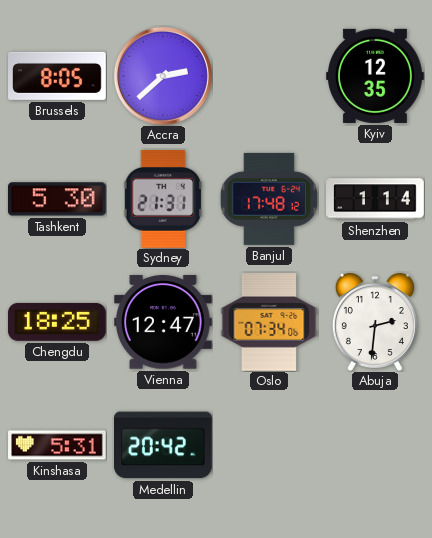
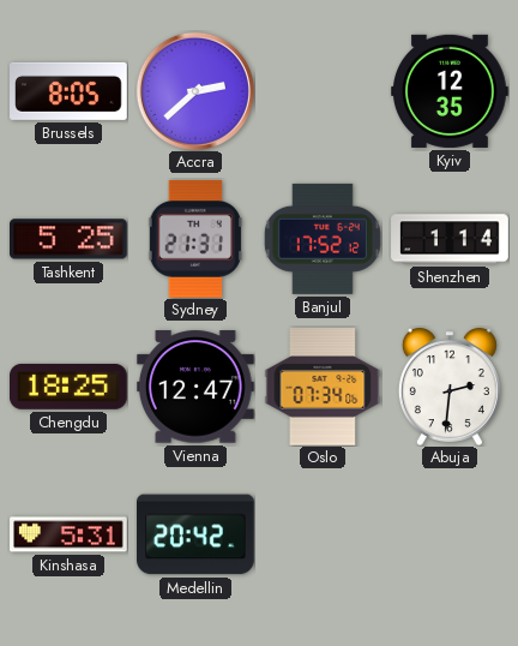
Tashkent: 5:30 -> 5:25 (70, 239)
Banjul: 17:48 -> 17:52 (323, 239)
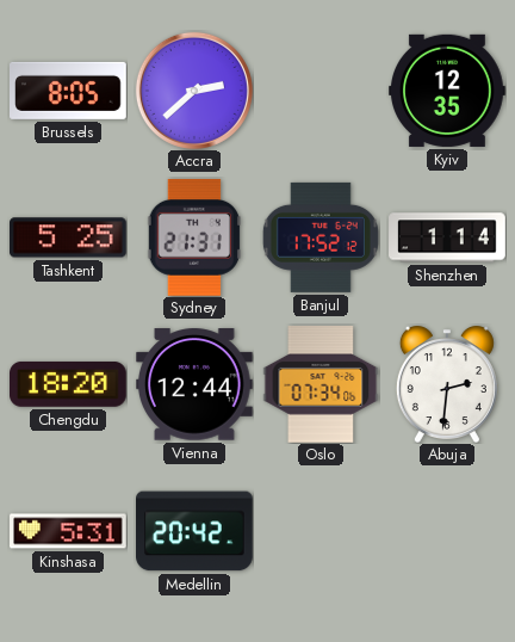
Chengdu: 18:25 -> 18:20 (69, 384)
Vienna: 12:47 -> 12:44 (196, 384)
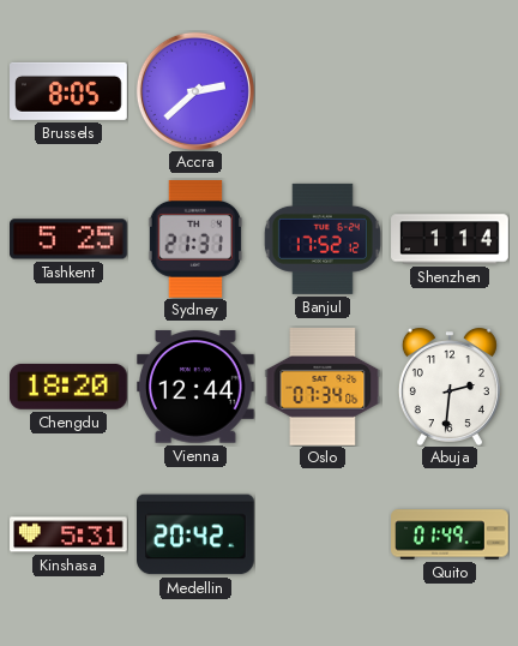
Kyiv: 12:35 -> none (448, 91)
Quito: none -> 01:49 (450, 534)
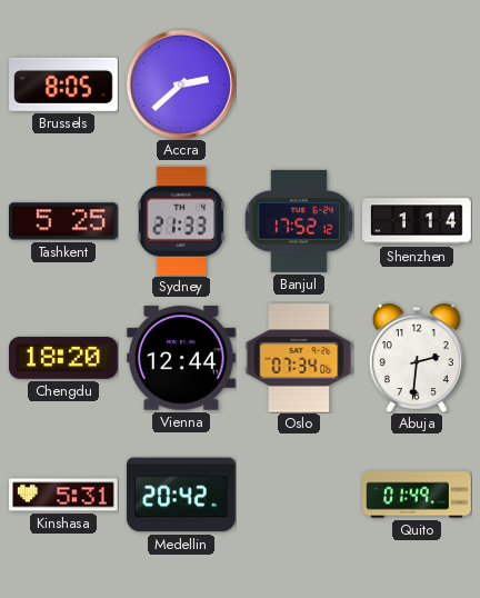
Sydney: 21:31 -> 21:33 (180, 221)
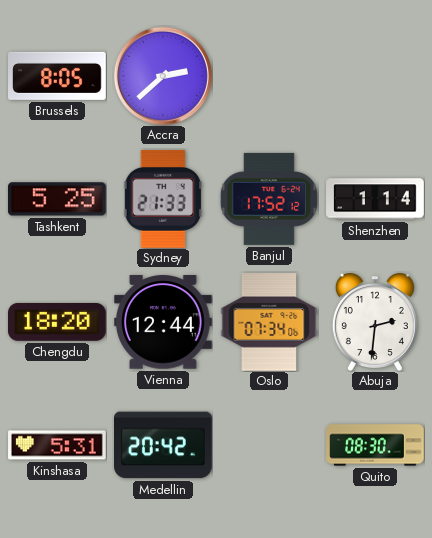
Quito: 01:49 -> 08:30 (375, 445)
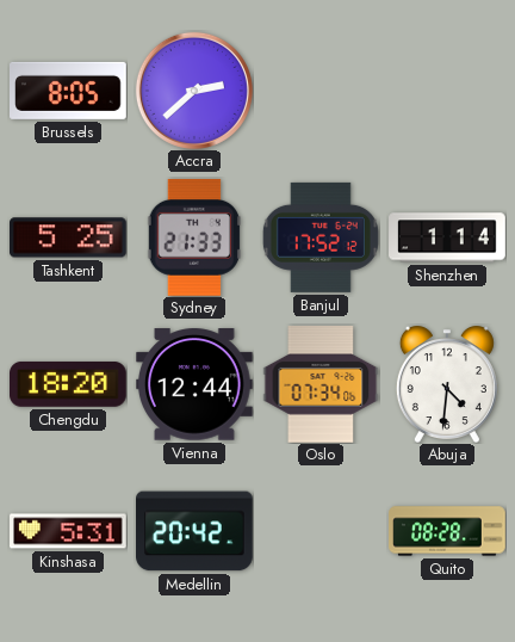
Abuja: 2:31 -> 4:31 (447, 384)
Quito: 08:30 -> 08:28 (447, 531)
